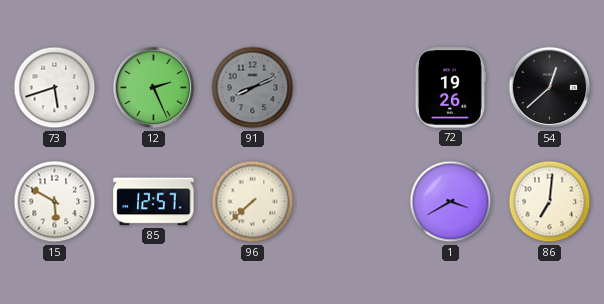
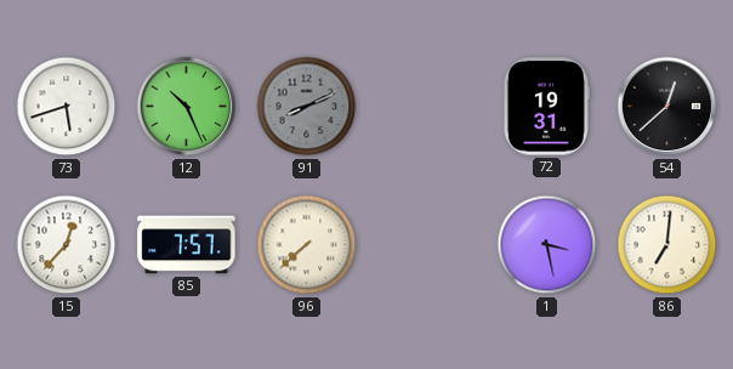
12: 2:26 -> 10:26 (187, 107)
72: 19:26 -> 19:31 (546, 107)
15: 5:50 -> 12:37 (67, 245)
85: 12:57 -> 7:57 (187, 245)
1: 3:40 -> 3:28 (547, 245)
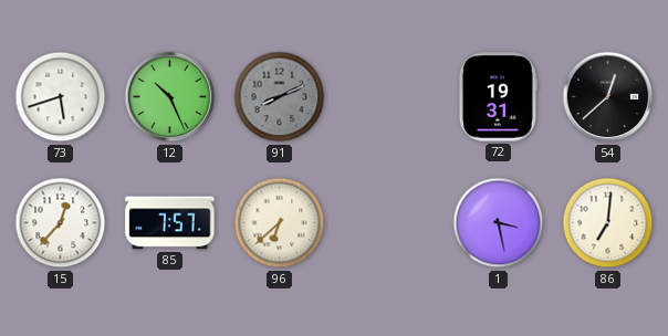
96: 7:38 -> 6:38 (280, 223)
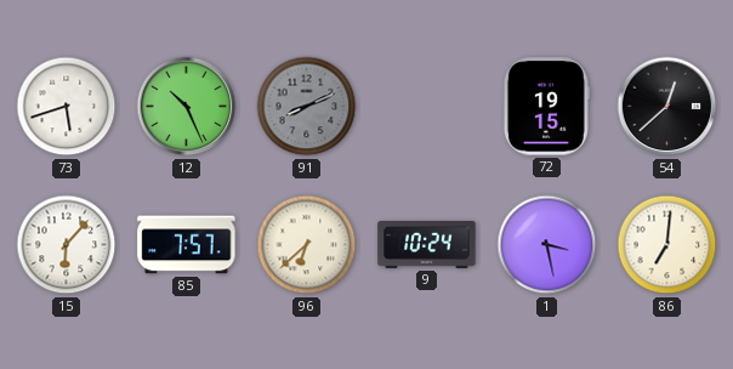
72: 19:31 -> 19:15 (546, 107)
15: 12:37 -> 6:07 (67, 245)
9: none -> 10:24 (427, 245)
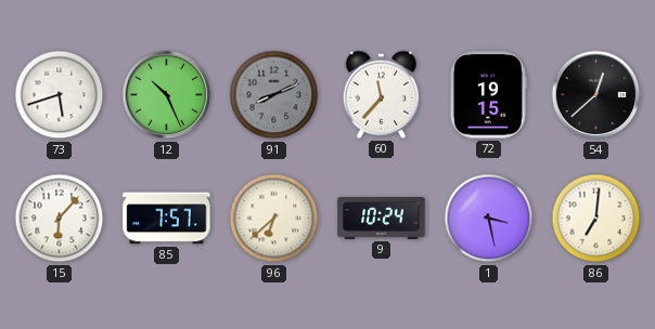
60: none -> 11:37 (382, 94)
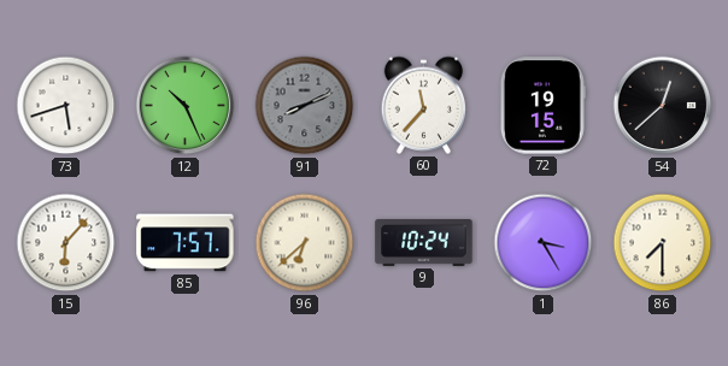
1: 3:28 -> 3:25 (544, 243)
86: 7:01 -> 7:30 (663, 243)
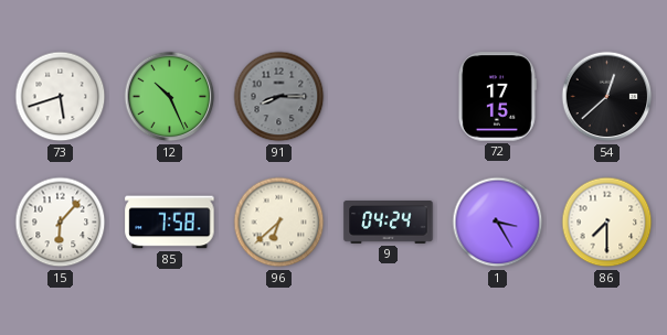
91: 8:11 -> 8:15 (279, 97)
60: 11:37 -> none (424, 105)
72: 19:15 -> 17:15 (497, 97)
85: 7:57 -> 7:58 (170, 223)
9: 10:24 -> 04:24 (389, 223)
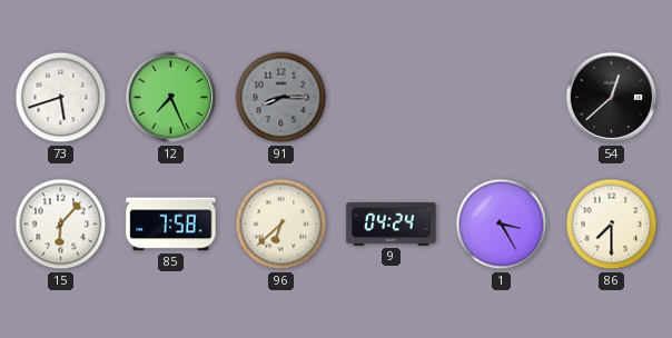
12: 10:26 -> 7:26 (171, 98)
72: 17:15 -> none (497, 97)
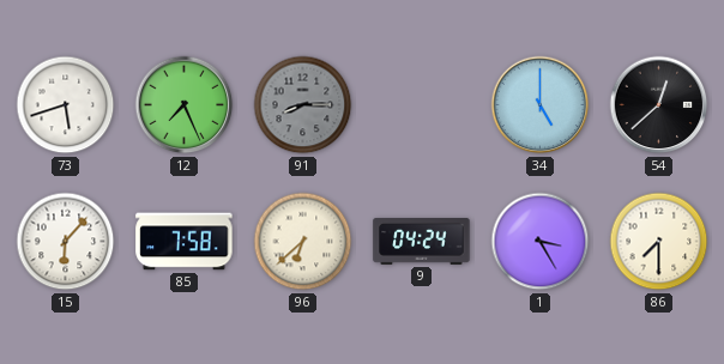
34: none -> 5:00 (541, 105)
